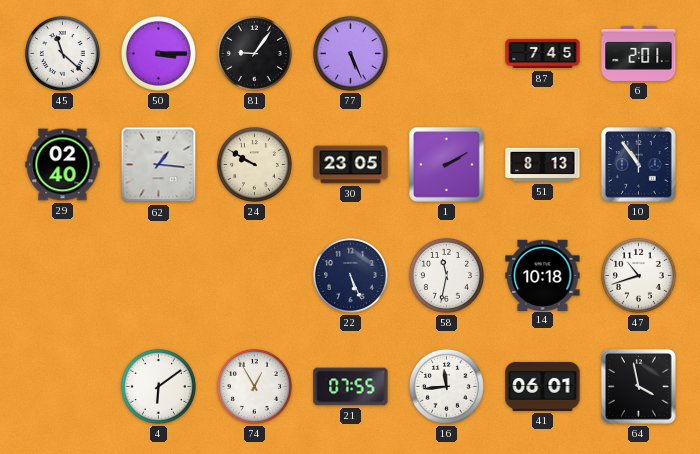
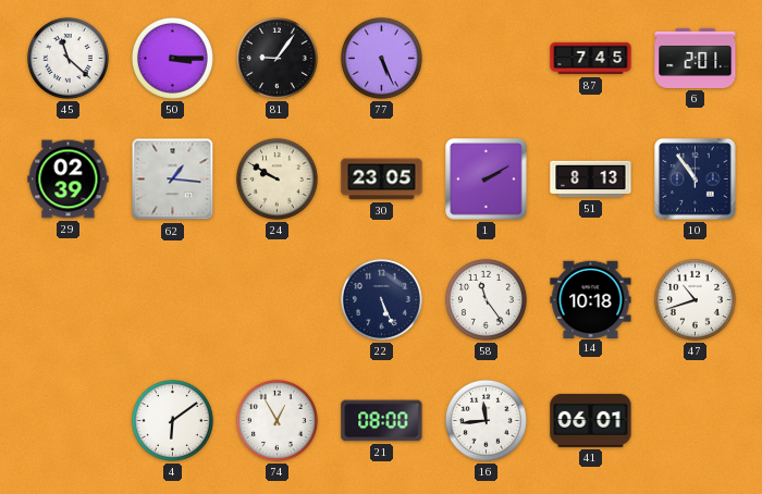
29: 02:40 -> 02:39 (69, 180)
58: 11:32 -> 11:24 (486, 299)
21: 07:55 -> 08:00 (382, 421)
64: 3:58 -> none (639, 387)
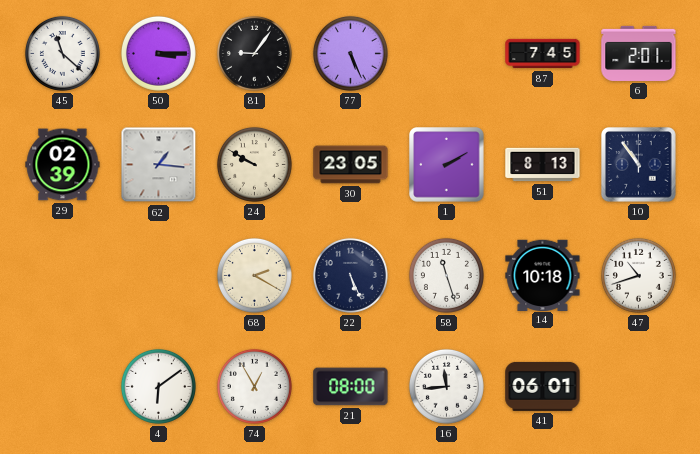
68: none -> 2:20 (254, 275)
58: 11:24 -> 11:27 (446, 275)
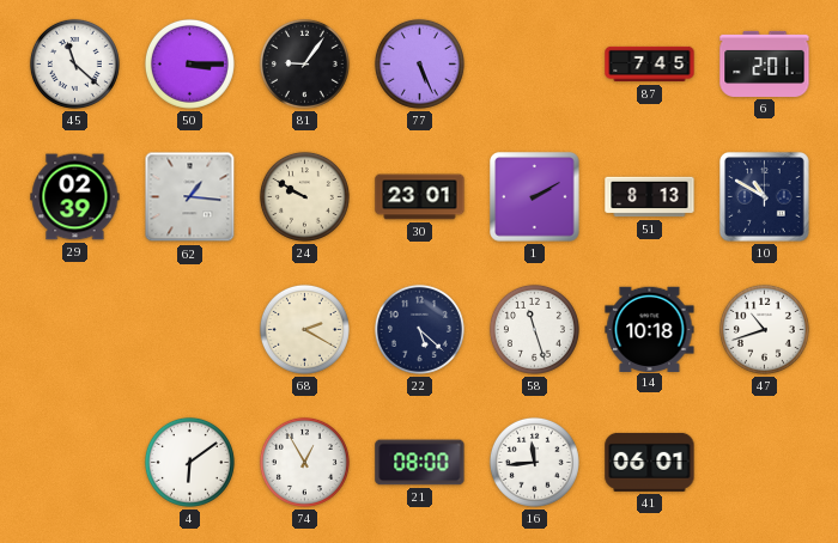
30: 23:05 -> 23:01 (420, 197)
10: 10:54 -> 10:50 (765, 197)
22: 5:26 -> 5:22 (419, 329)
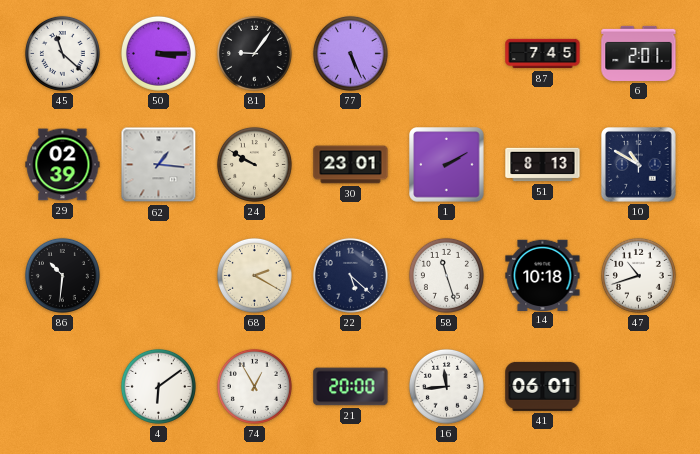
86: none -> 10:31 (62, 275)
21: 08:00 -> 20:00 (351, 387)
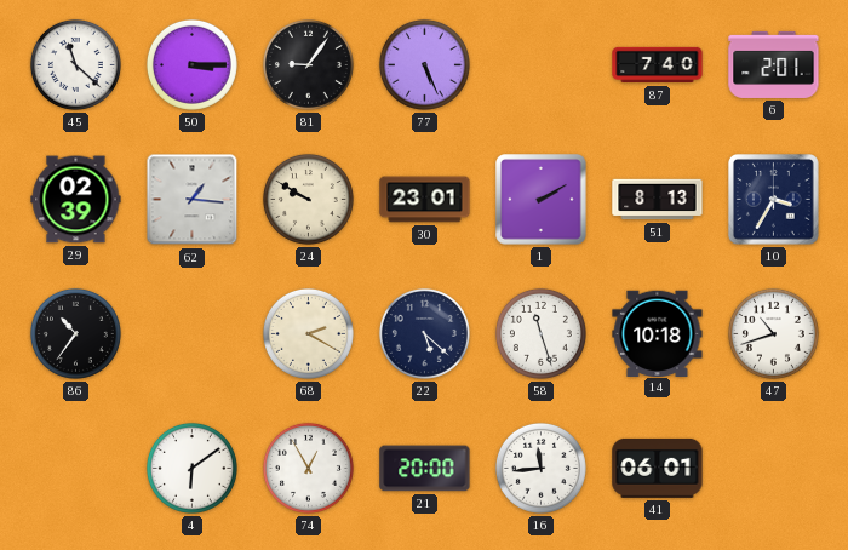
87: 7:45 -> 7:40 (658, 65)
10: 10:50 -> 3:35 (774, 200)
86: 10:31 -> 10:36 (75, 333)
